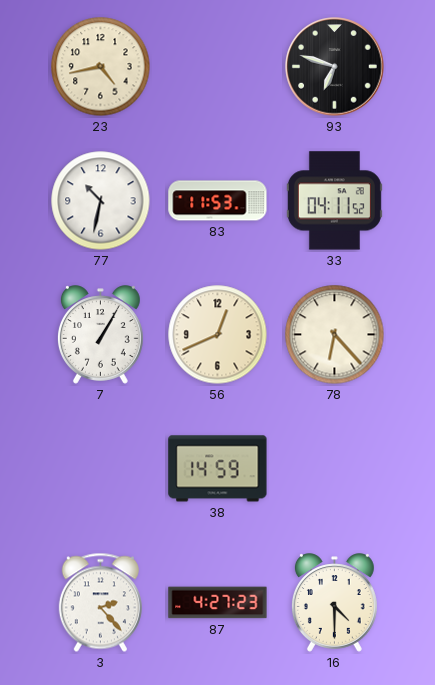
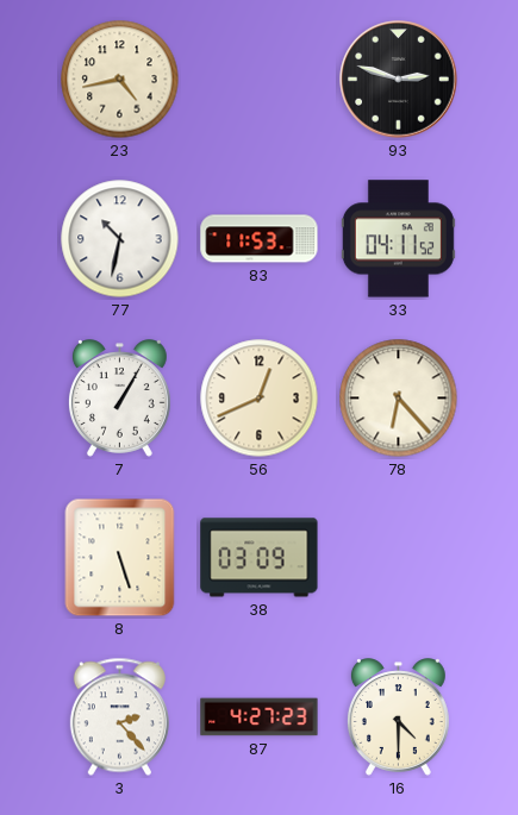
93: 6:48 -> 2:48 (399, 80)
8: none -> 5:27 (120, 558)
38: 14:59 -> 03:09 (260, 558)
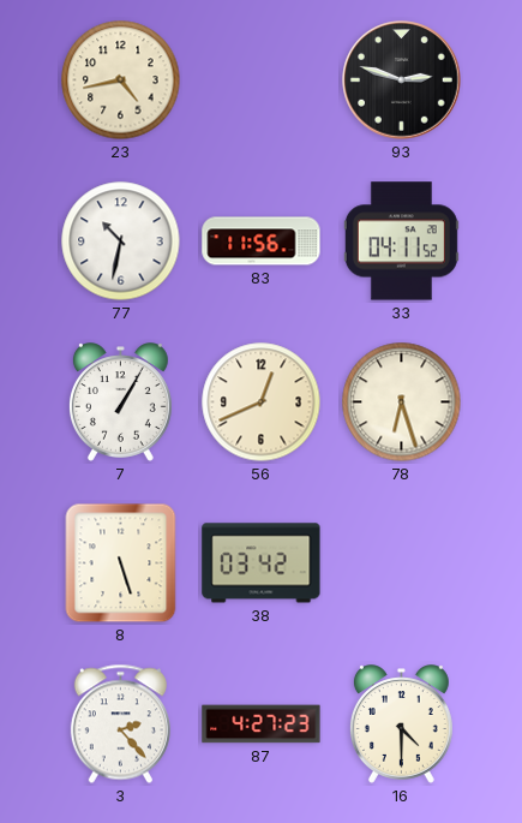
83: 11:53 -> 11:56 (262, 241)
78: 6:23 -> 6:27 (402, 402)
38: 03:09 -> 03:42 (262, 563)
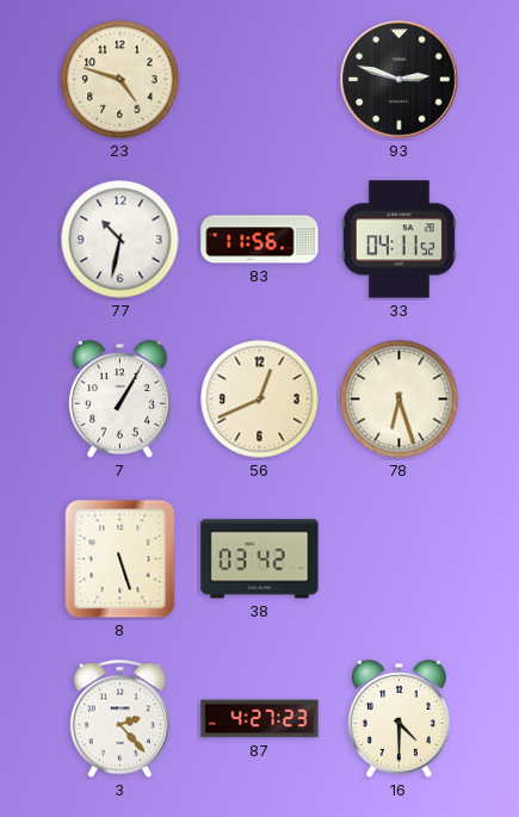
23: 4:43 -> 4:48 (121, 80)
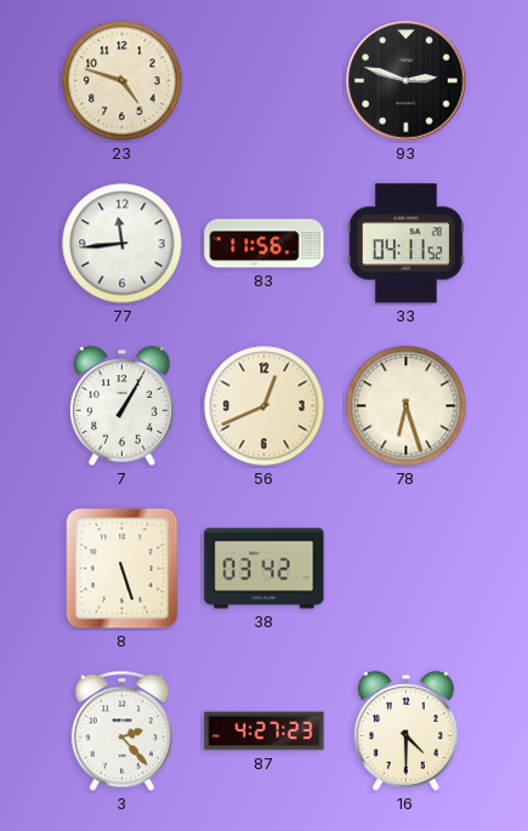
77: 10:32 -> 11:44 (123, 244)
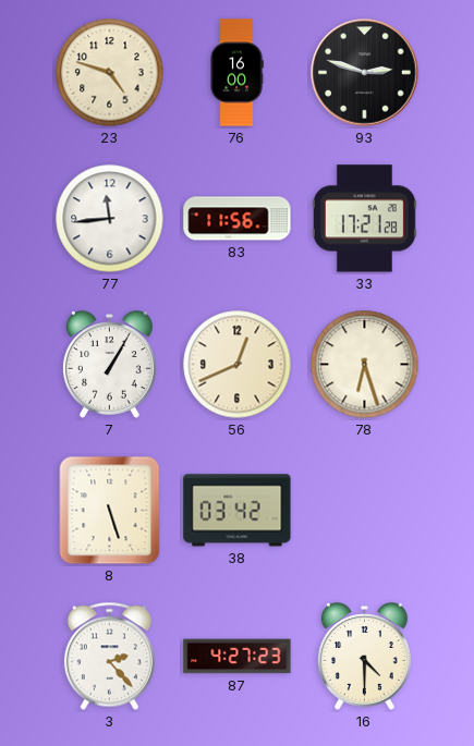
76: none -> 16:00 (236, 73)
33: 04:11 -> 17:21 (364, 219)
